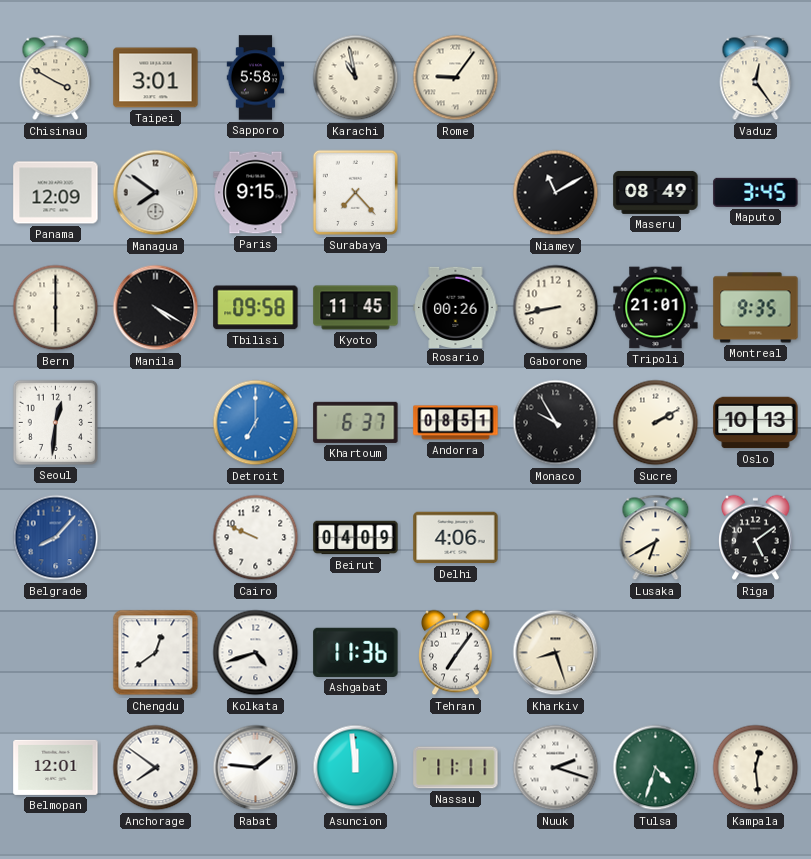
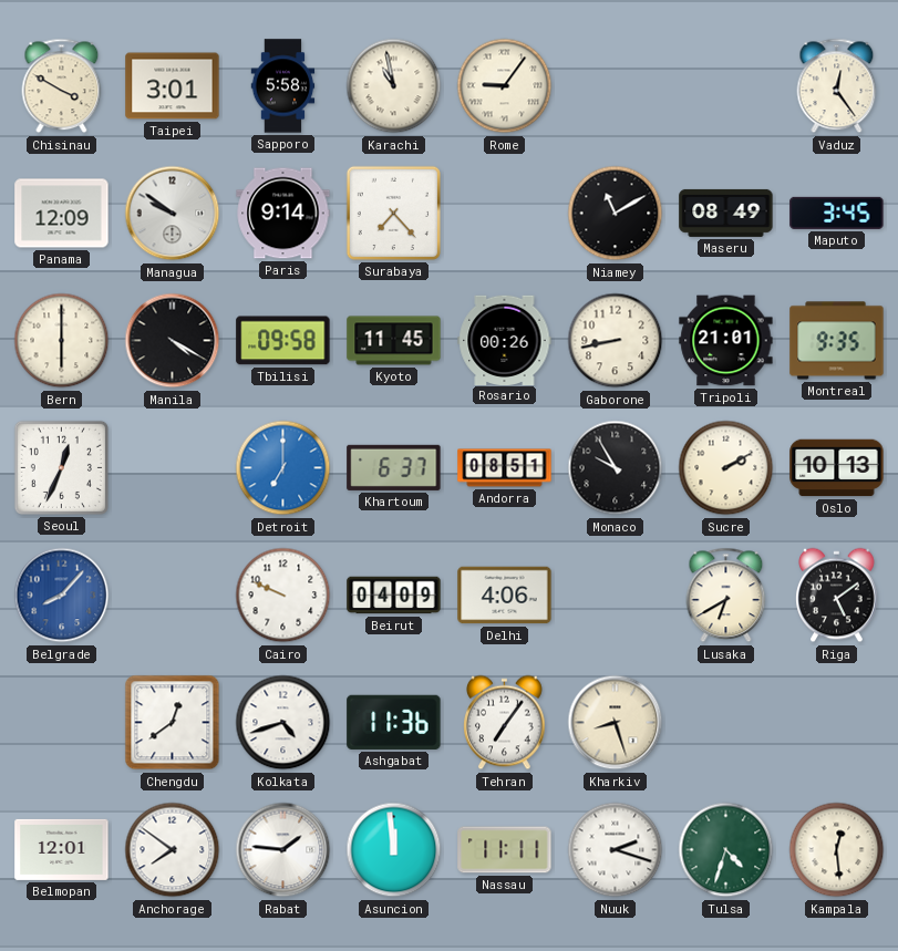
Managua: 7:51 -> 9:51 (173, 214)
Paris: 9:15 -> 9:14 (283, 214)
Seoul: 12:31 -> 12:34 (61, 467)
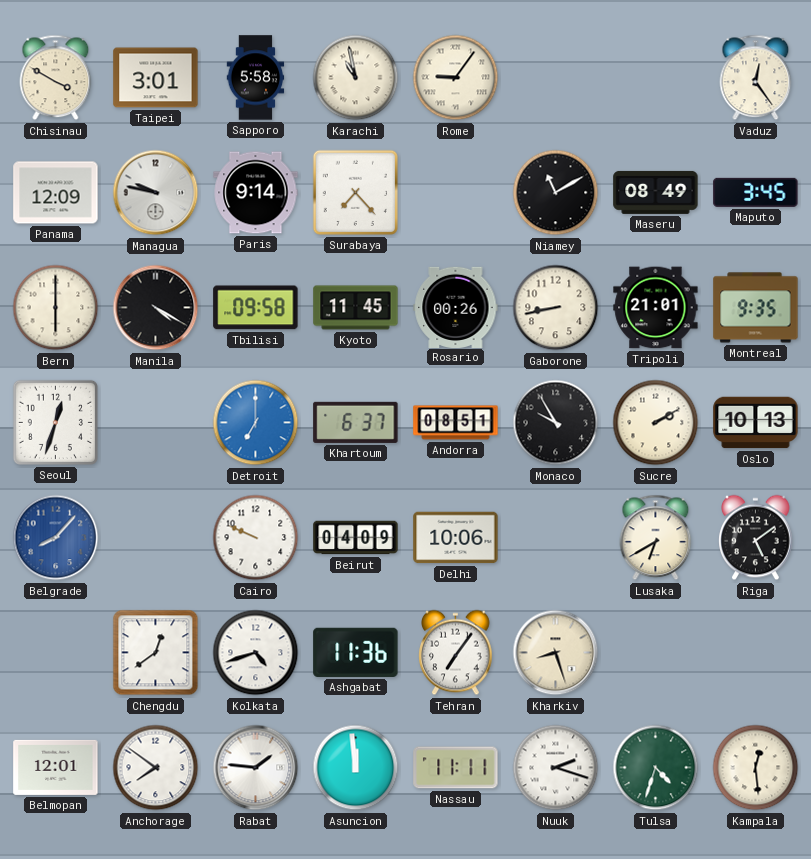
Managua: 9:51 -> 9:47 (156, 193)
Seoul: 12:34 -> 12:33 (55, 422)
Delhi: 4:06 -> 10:06 (456, 538)
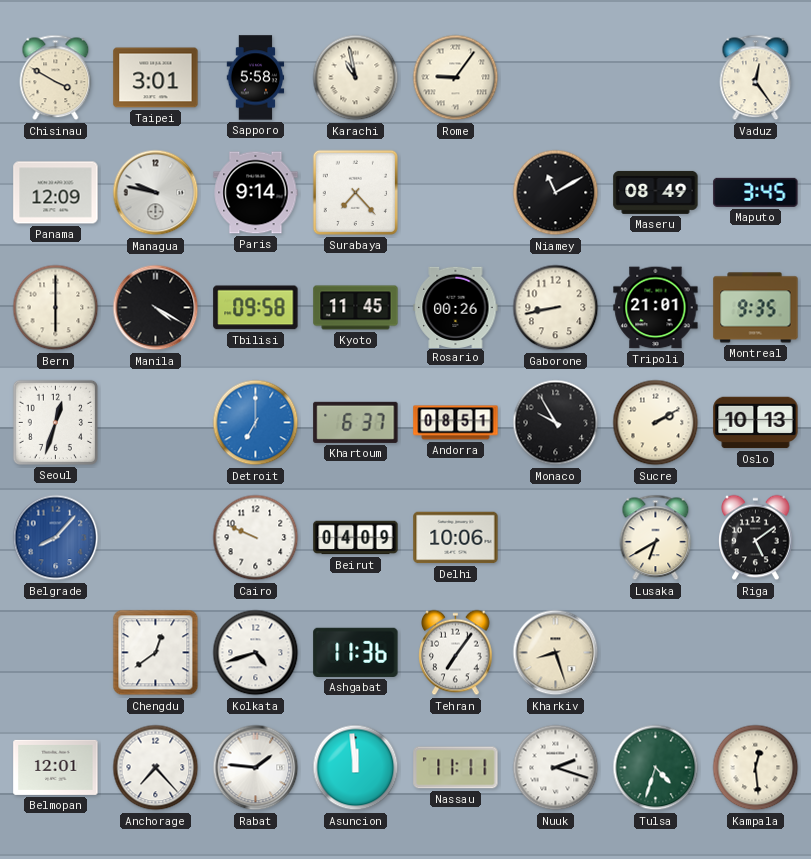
Anchorage: 7:51 -> 7:23 (156, 768)
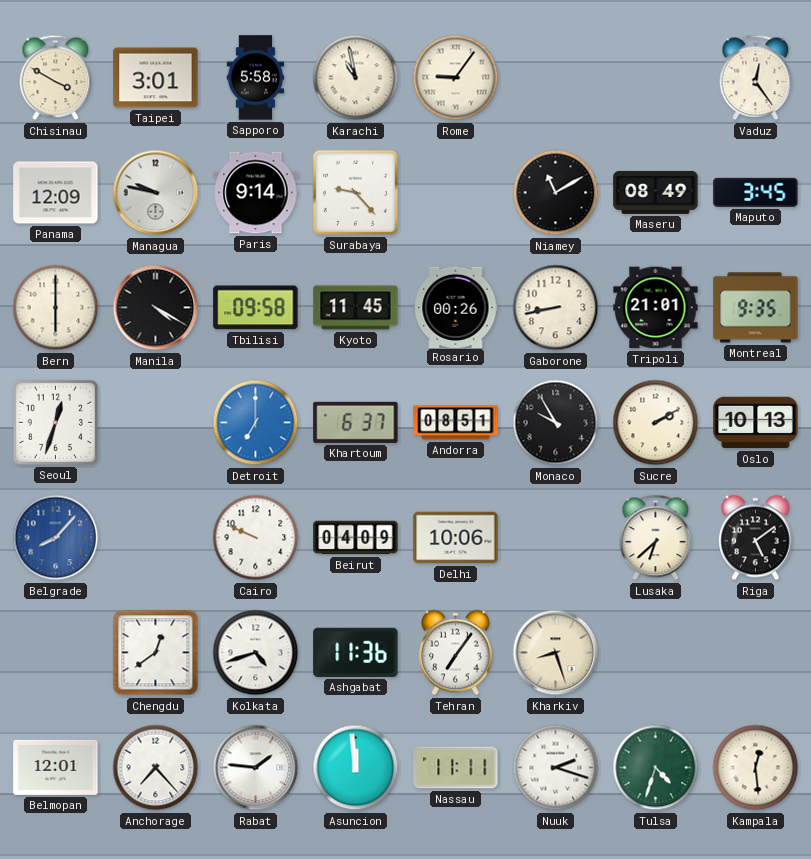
Surabaya: 7:23 -> 9:23 (355, 192)
Lusaka: 6:40 -> 6:38 (656, 538)
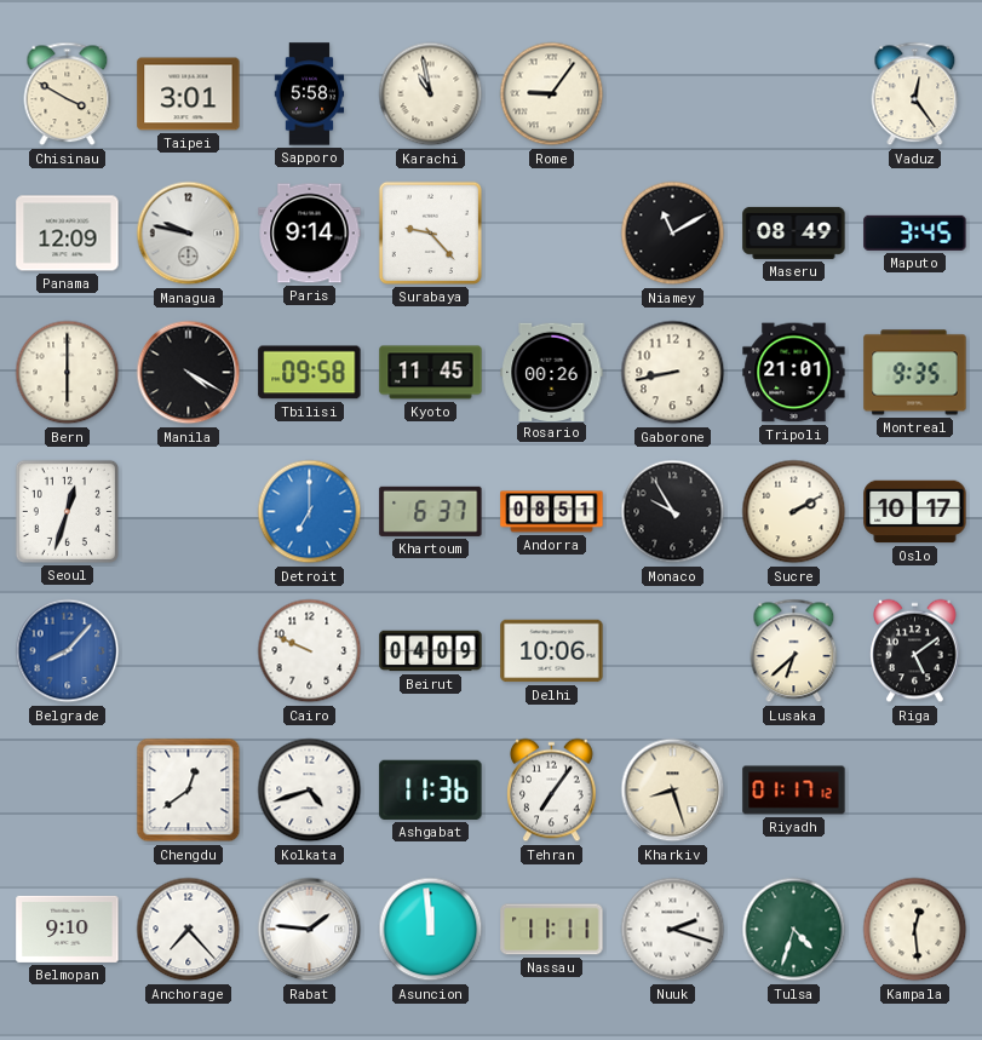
Oslo: 10:13 -> 10:17 (915, 512)
Riyadh: none -> 01:17 (794, 791)
Belmopan: 12:01 -> 9:10 (68, 929)
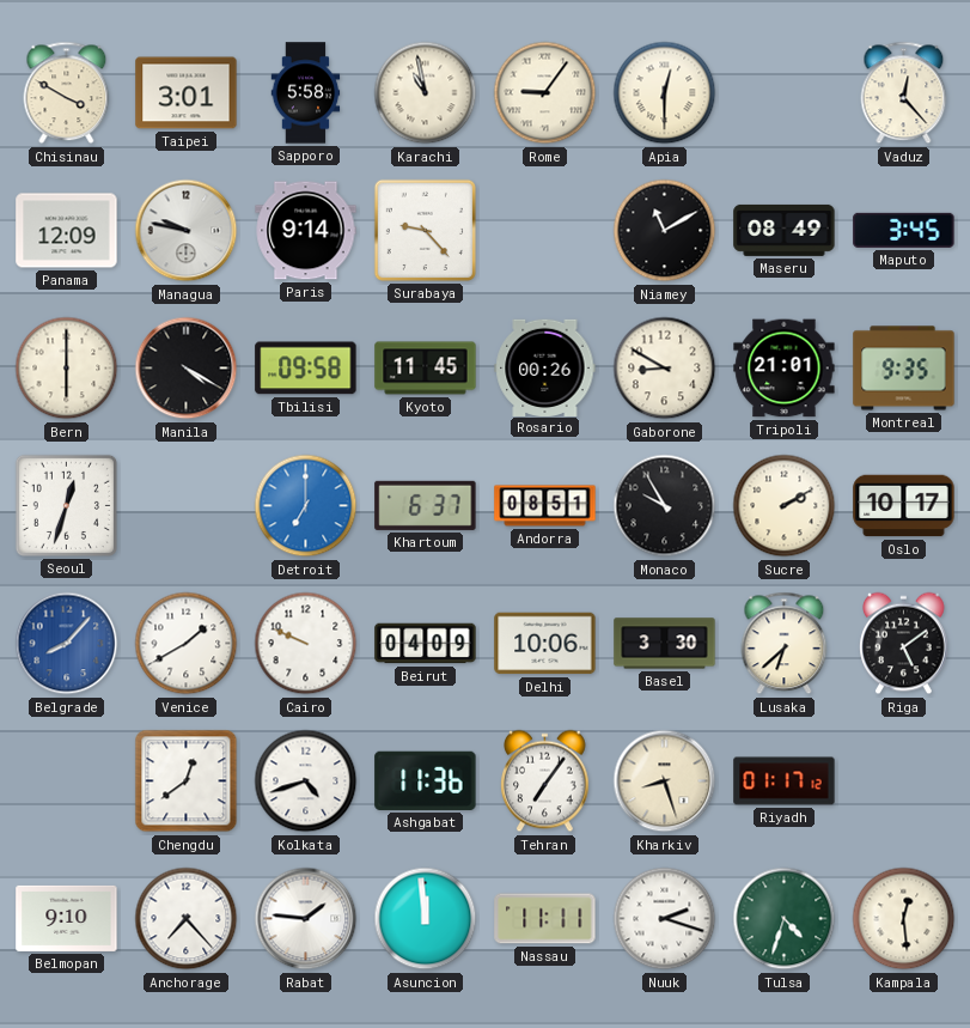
Apia: none -> 12:30 (665, 93)
Vaduz: 12:24 -> 12:23 (904, 93)
Gaborone: 8:43 -> 8:50 (665, 369)
Venice: none -> 1:40 (187, 644)
Basel: none -> 3:30 (665, 644)
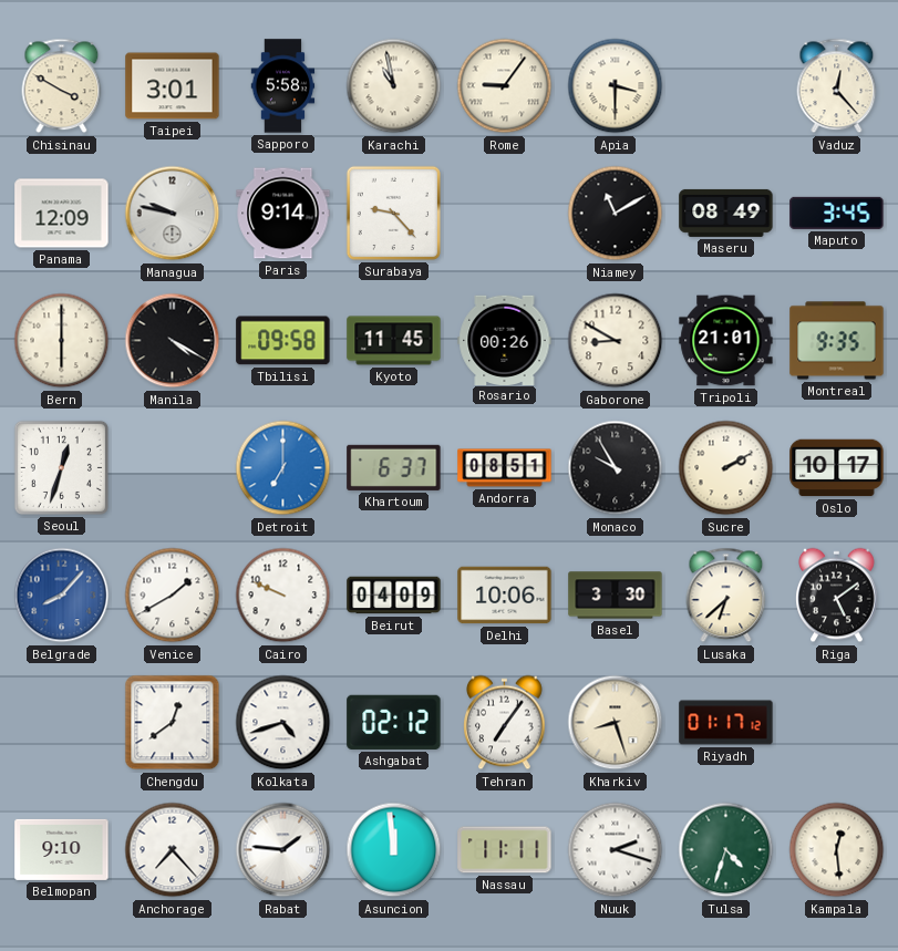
Apia: 12:30 -> 3:30 (616, 86)
Ashgabat: 11:36 -> 02:12 (394, 722)
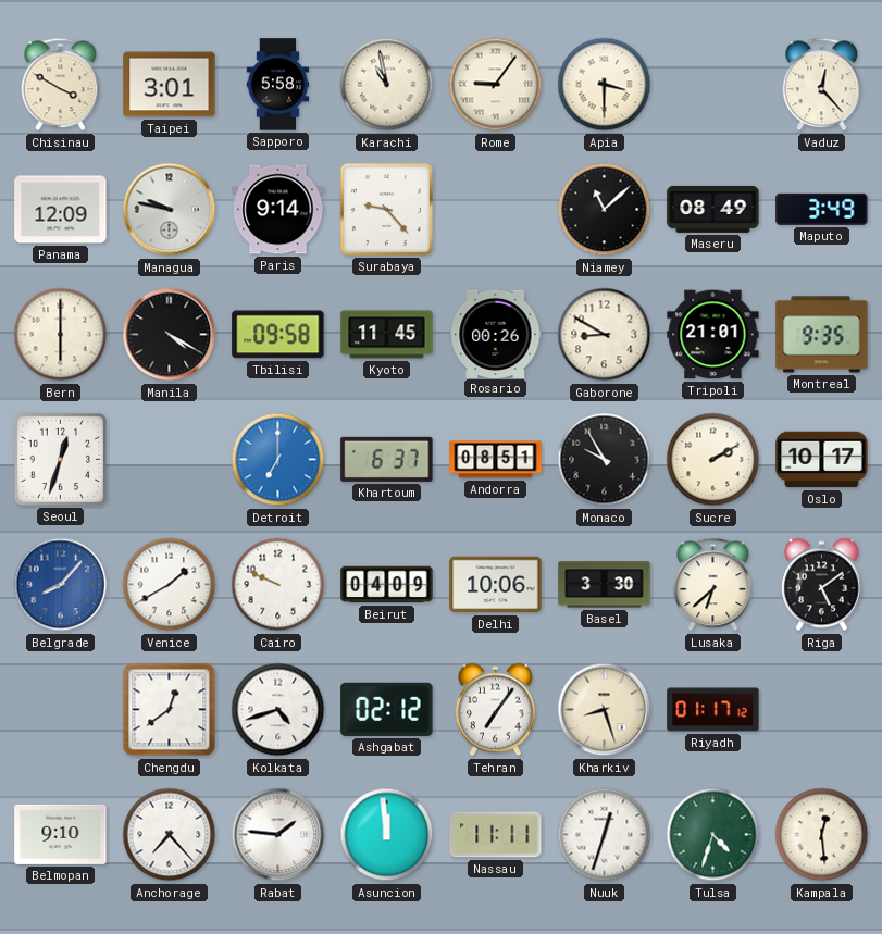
Niamey: 11:10 -> 11:08 (605, 210)
Maputo: 3:45 -> 3:49 (822, 209)
Nuuk: 2:18 -> 12:33 (605, 835)
